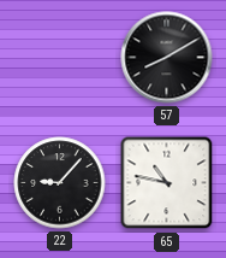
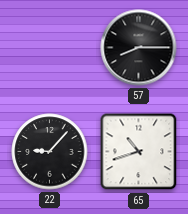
57: 8:10 -> 8:15 (139, 48)
65: 10:47 -> 10:42 (139, 152)
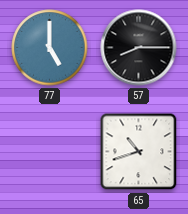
77: none -> 5:00 (50, 48)
22: 9:07 -> none (50, 152)
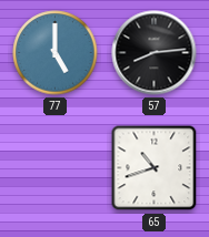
57: 8:15 -> 8:14 (155, 53)
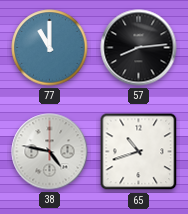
77: 5:00 -> 11:00 (50, 48)
38: none -> 4:47 (50, 152)
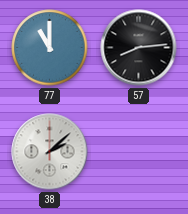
38: 4:47 -> 2:08 (50, 152)
65: 10:42 -> none (139, 152)
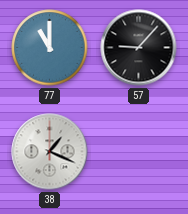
57: 8:14 -> 9:07 (139, 48)
38: 2:08 -> 1:19 (50, 152)
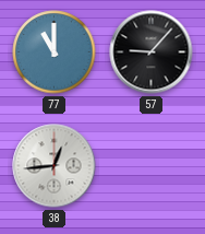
38: 1:19 -> 12:44 (55, 166)
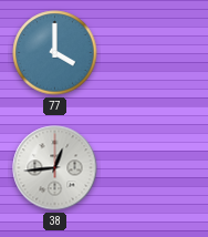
77: 11:00 -> 4:00 (55, 53)
57: 9:07 -> none (152, 52)
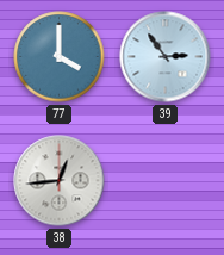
39: none -> 2:54 (166, 57)
